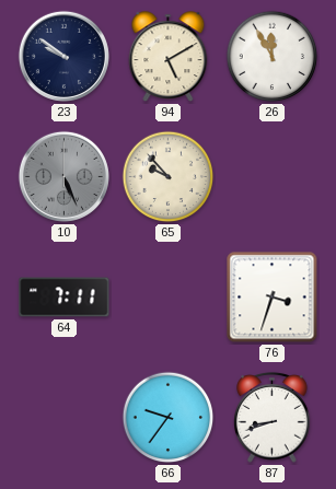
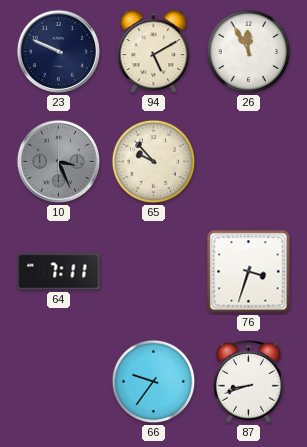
23: 9:51 -> 9:49 (58, 51)
10: 5:26 -> 3:26 (58, 161)
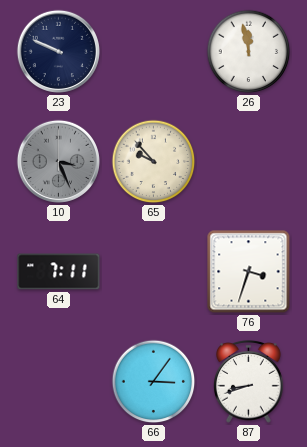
94: 5:10 -> none (154, 52)
26: 11:55 -> 11:58 (249, 52)
66: 9:36 -> 3:06 (154, 382)
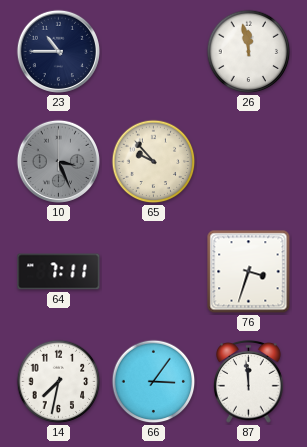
23: 9:49 -> 10:45 (58, 51)
14: none -> 7:32 (59, 382)
87: 8:42 -> 11:59 (249, 381)
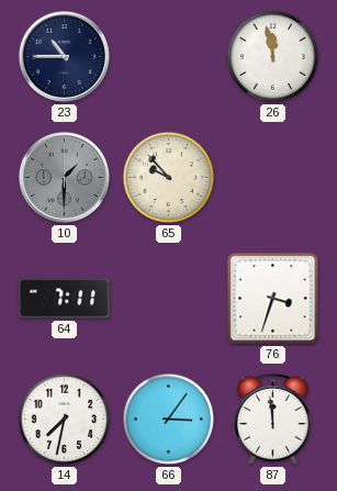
10: 3:26 -> 1:30 (64, 177)
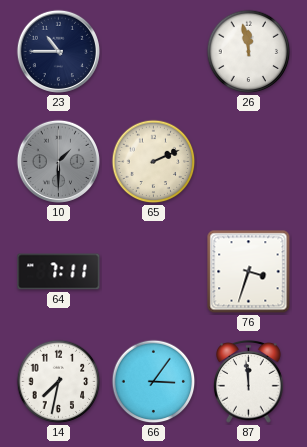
65: 9:53 -> 2:11 (154, 162)
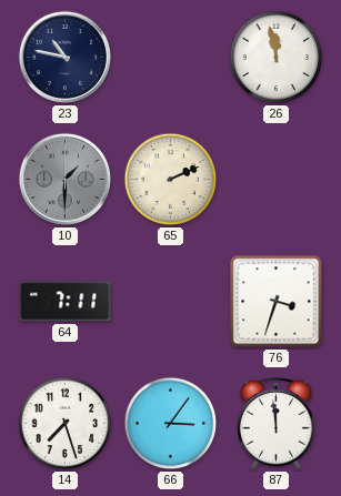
23: 10:45 -> 10:47 (64, 57)
14: 7:32 -> 7:27 (66, 424)
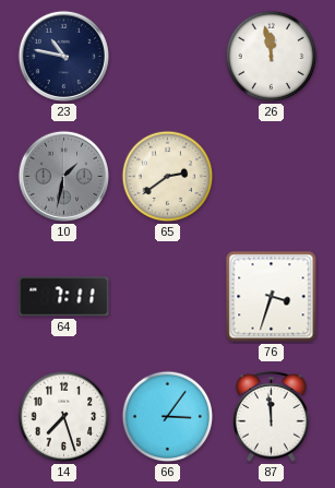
10: 1:30 -> 1:32 (63, 176)
65: 2:11 -> 2:39 (168, 177)
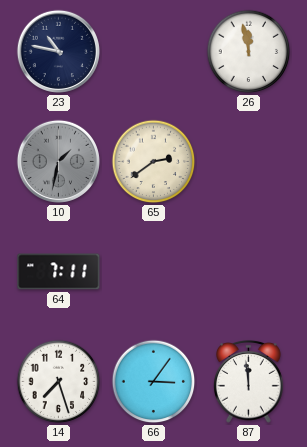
76: 3:33 -> none (272, 297)
